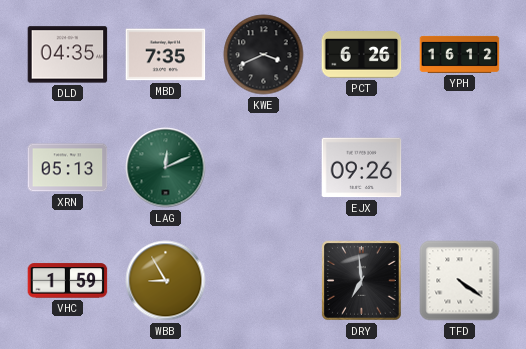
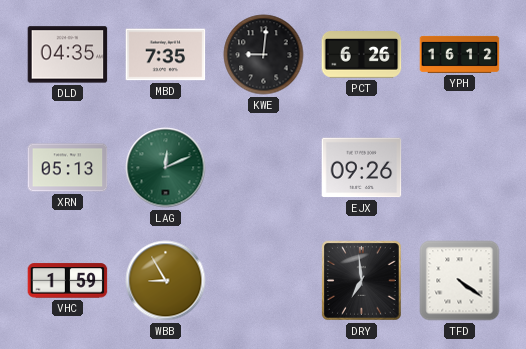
KWE: 3:41 -> 9:01 (264, 55)
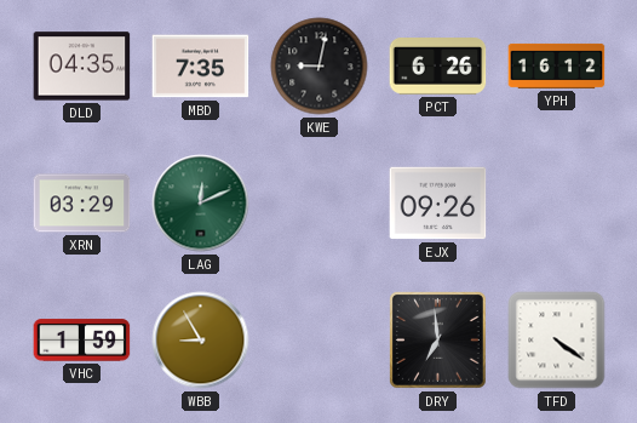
KWE: 9:01 -> 9:02 (320, 67)
XRN: 05:13 -> 03:29 (82, 204)
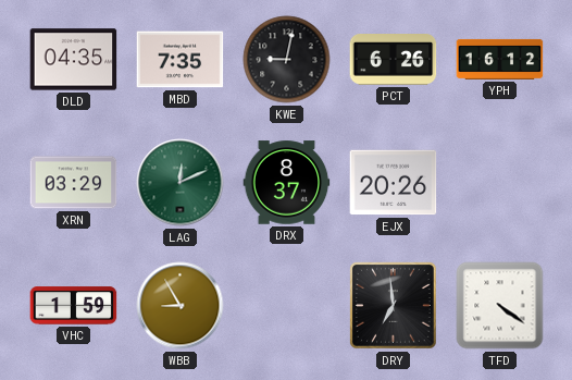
DRX: none -> 8:37 (287, 183)
EJX: 09:26 -> 20:26 (394, 183)
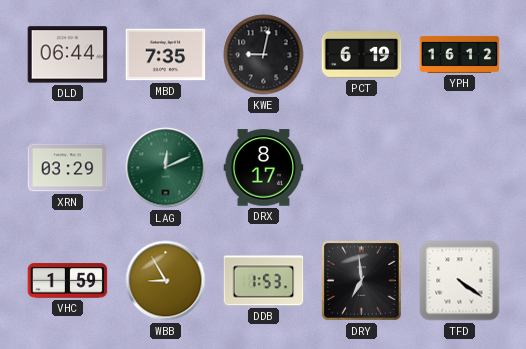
DLD: 04:35 -> 06:44 (68, 55)
PCT: 6:26 -> 6:19 (362, 55)
DRX: 8:37 -> 8:17 (264, 168)
EJX: 20:26 -> none (394, 183)
DDB: none -> 1:53 (264, 281)
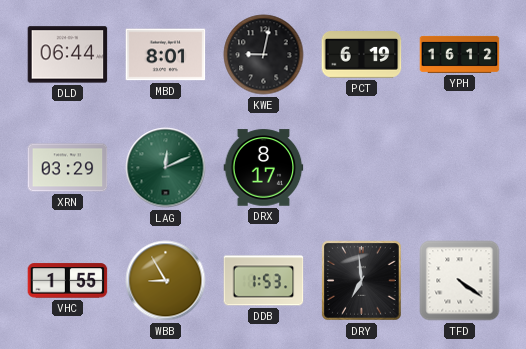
MBD: 7:35 -> 8:01 (166, 55)
VHC: 1:59 -> 1:55 (68, 281)
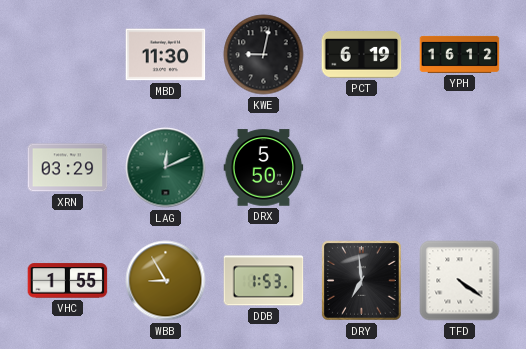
DLD: 06:44 -> none (68, 55)
MBD: 8:01 -> 11:30 (166, 55)
DRX: 8:17 -> 5:50 (264, 168)
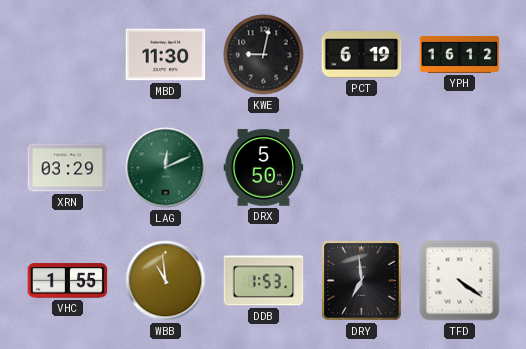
WBB: 8:55 -> 10:59 (166, 281)
